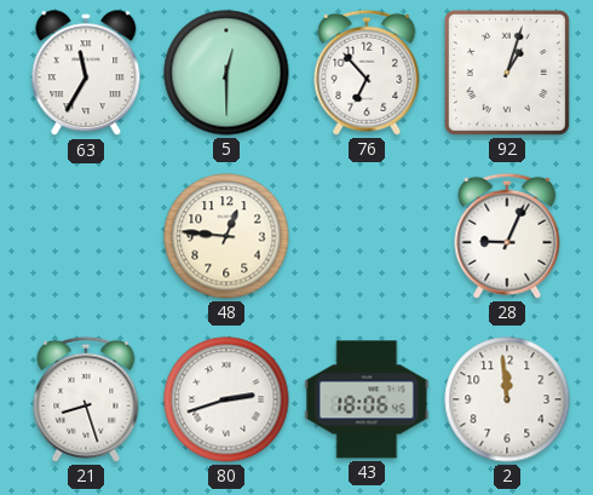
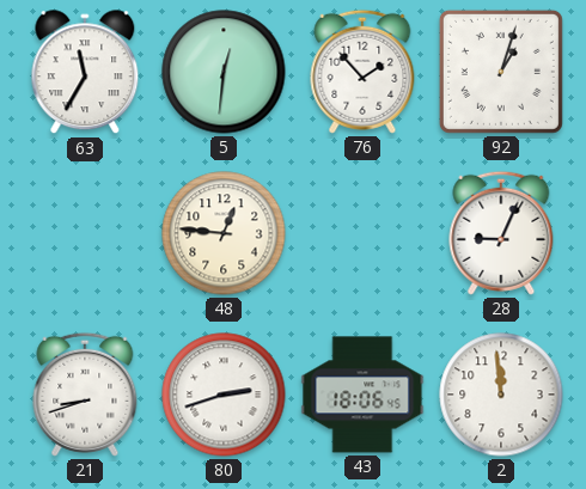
5: 12:30 -> 12:31 (224, 72)
76: 6:53 -> 1:53 (362, 72)
21: 8:27 -> 8:42 (85, 395)
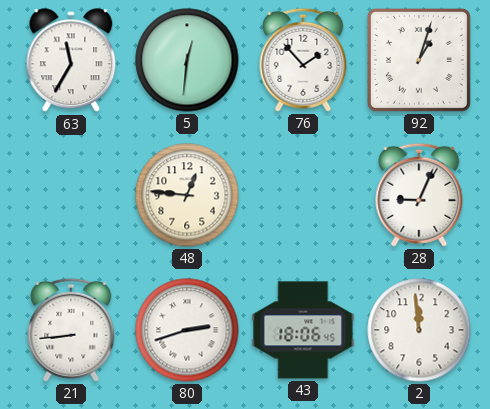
21: 8:42 -> 8:44 (71, 330)
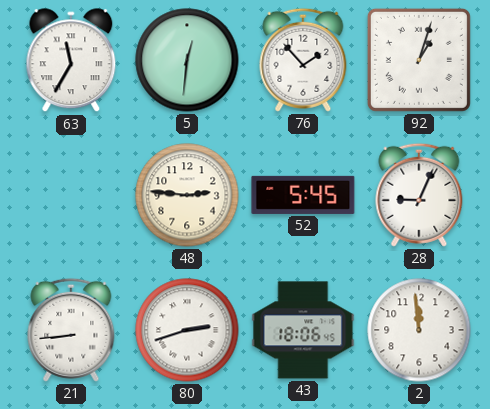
48: 12:46 -> 2:46 (187, 195)
52: none -> 5:45 (303, 195)
